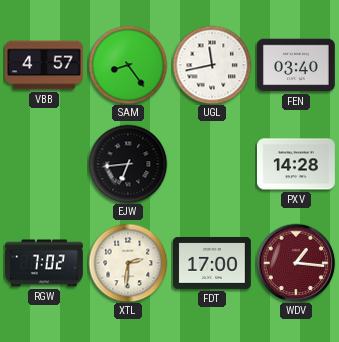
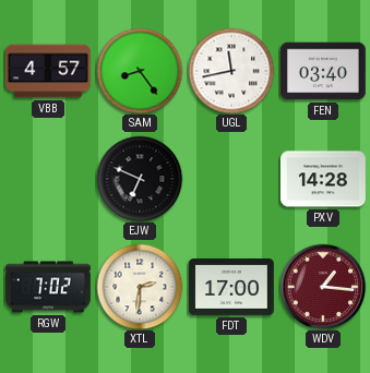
EJW: 6:44 -> 6:49 (140, 179)
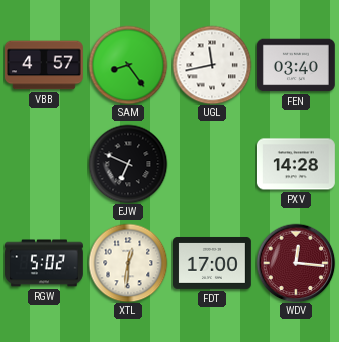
RGW: 7:02 -> 5:02 (45, 263)
XTL: 2:31 -> 12:31 (128, 263)
WDV: 1:16 -> 12:16 (296, 263)
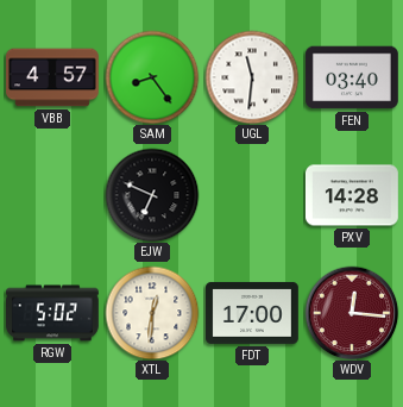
UGL: 11:43 -> 11:31 (252, 77)
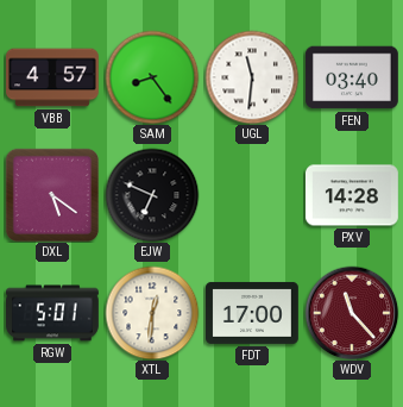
DXL: none -> 5:21 (52, 195)
RGW: 5:02 -> 5:01 (53, 313)
WDV: 12:16 -> 11:23 (352, 313)
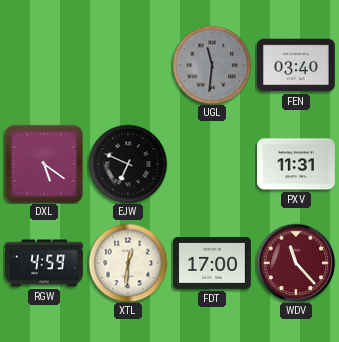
VBB: 4:57 -> none (53, 77)
SAM: 8:24 -> none (152, 77)
UGL dial: white -> grey (212, 65)
PXV: 14:28 -> 11:31 (296, 164)
RGW: 5:01 -> 4:59 (45, 263)
